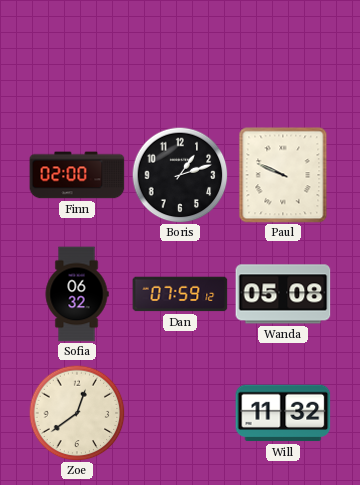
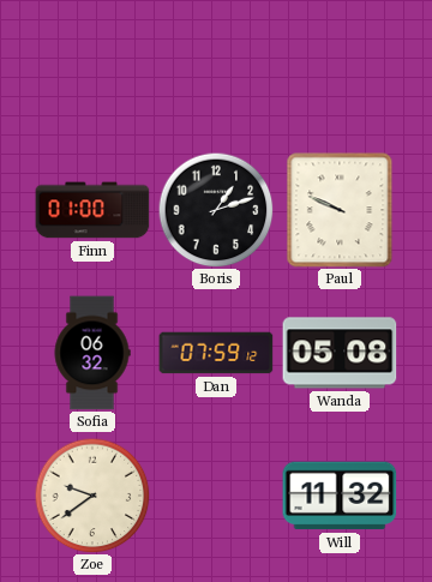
Finn: 02:00 -> 01:00 (92, 210)
Zoe: 12:39 -> 9:39 (92, 496)
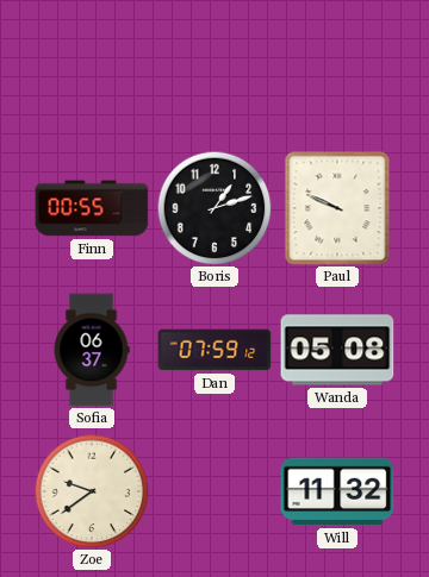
Finn: 01:00 -> 00:55 (92, 208)
Sofia: 06:32 -> 06:37 (92, 350)
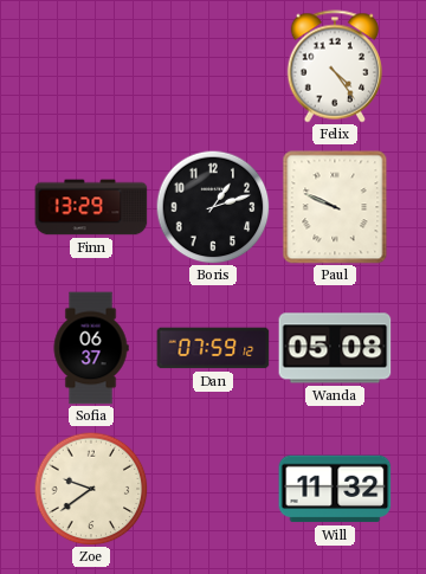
Felix: none -> 4:24 (335, 66)
Finn: 00:55 -> 13:29 (91, 207)
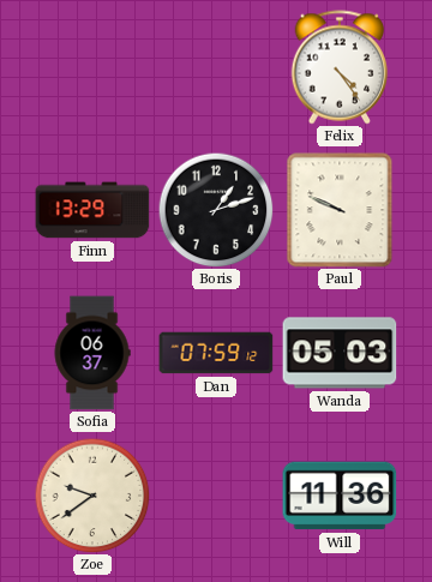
Wanda: 05:08 -> 05:03 (340, 353)
Will: 11:32 -> 11:36 (340, 496)
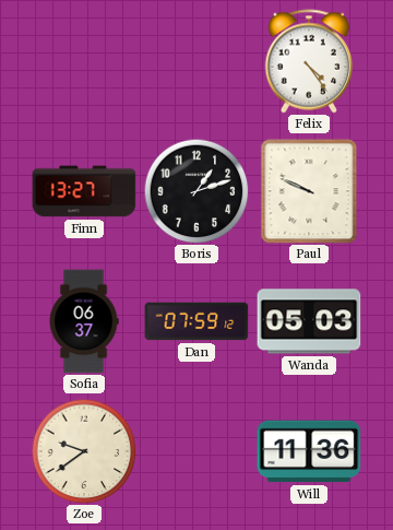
Finn: 13:29 -> 13:27 (84, 191)
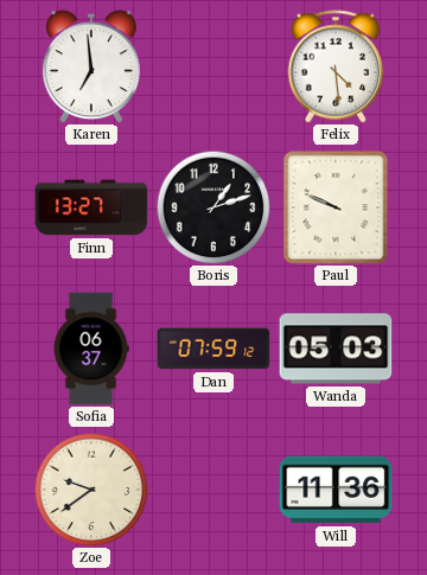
Karen: none -> 6:59 (91, 66)
Felix: 4:24 -> 4:29 (336, 66)
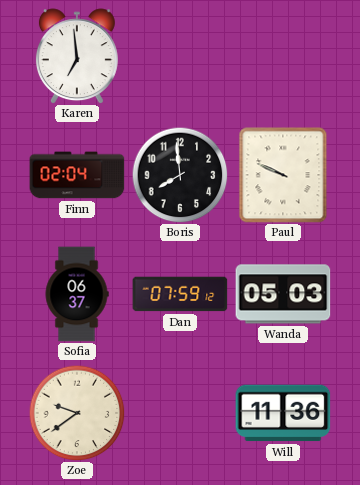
Felix: 4:29 -> none (336, 66)
Finn: 13:27 -> 02:04 (77, 175)
Boris: 1:12 -> 7:59 (180, 175)
